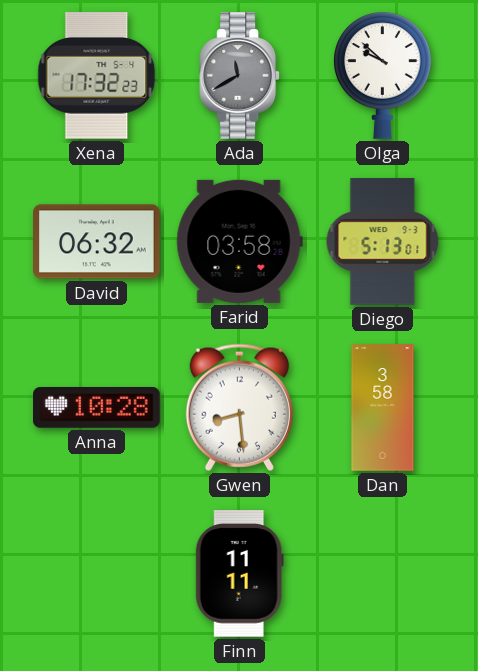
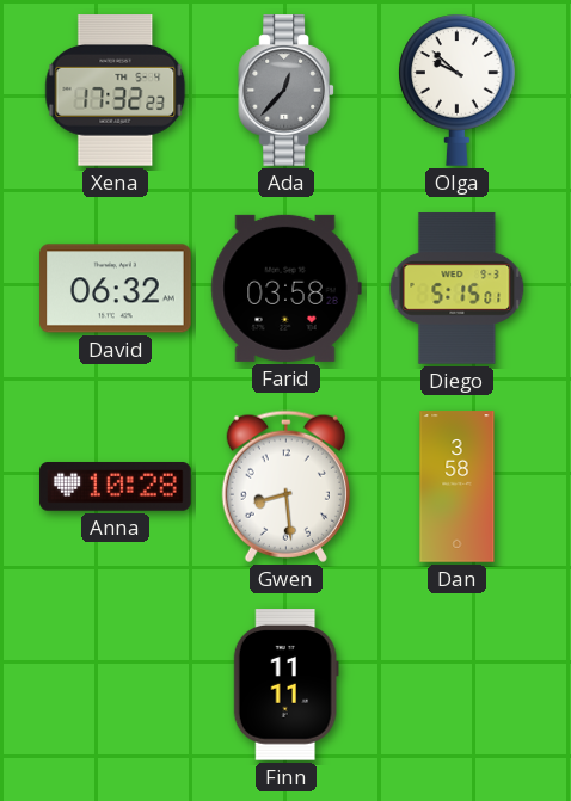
Ada: 11:40 -> 12:37 (287, 91)
Diego: 5:13 -> 5:15 (458, 289)
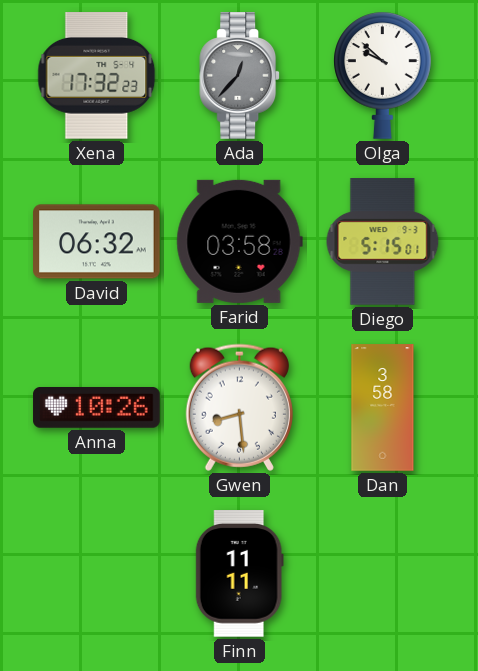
Anna: 10:28 -> 10:26 (97, 408)
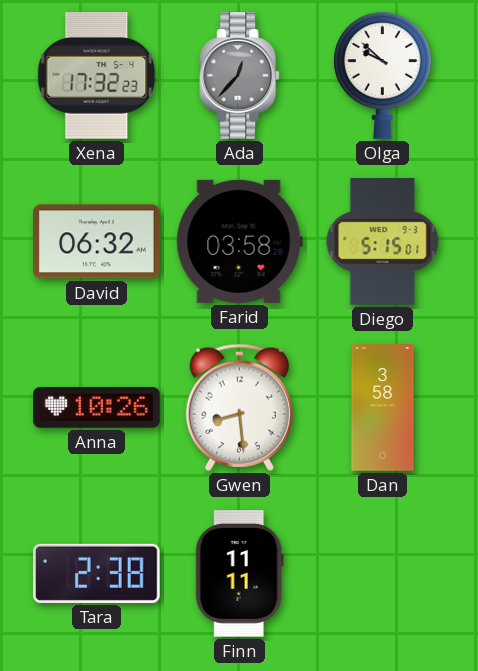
Tara: none -> 2:38 (97, 573)
